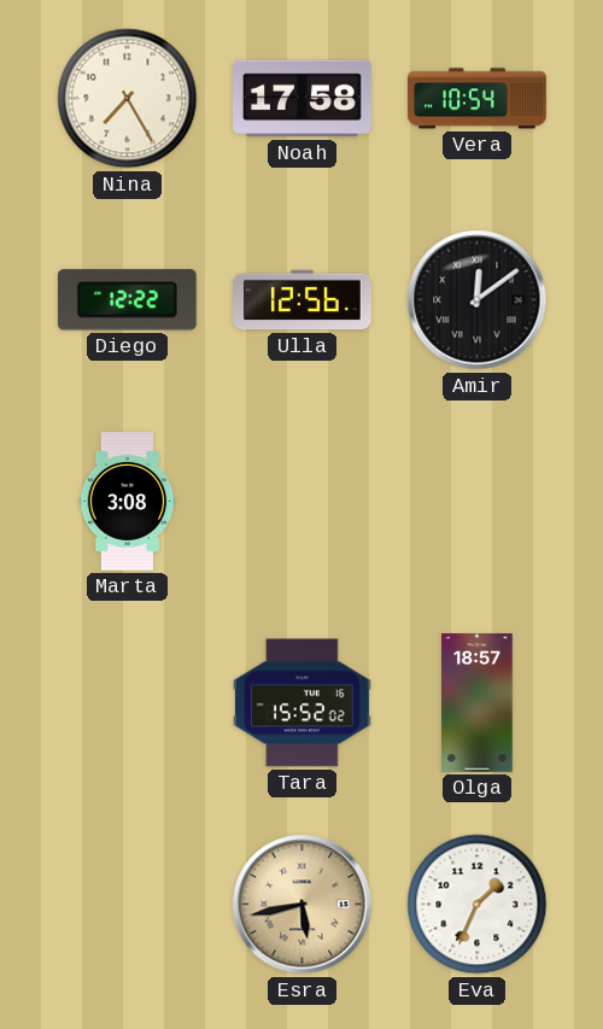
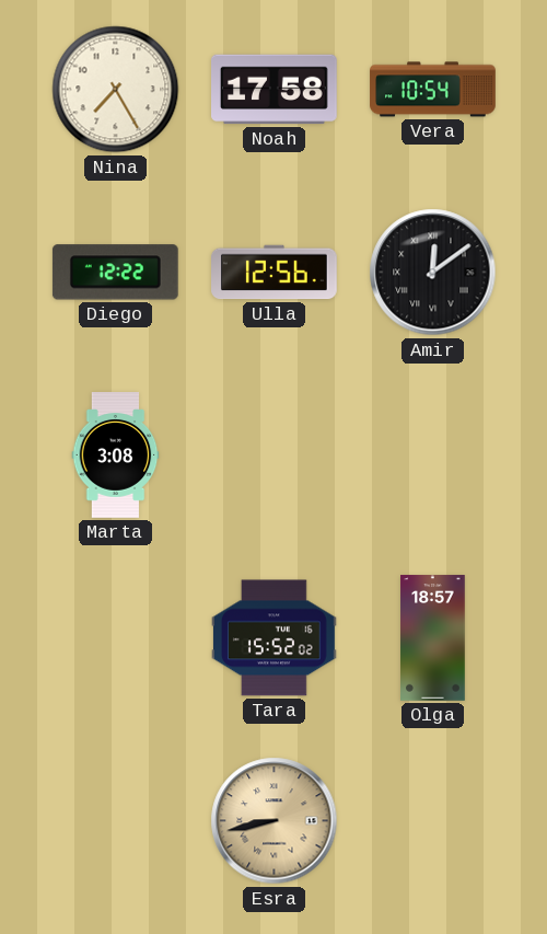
Esra: 5:43 -> 8:43 (275, 821)
Eva: 1:34 -> none (478, 905)
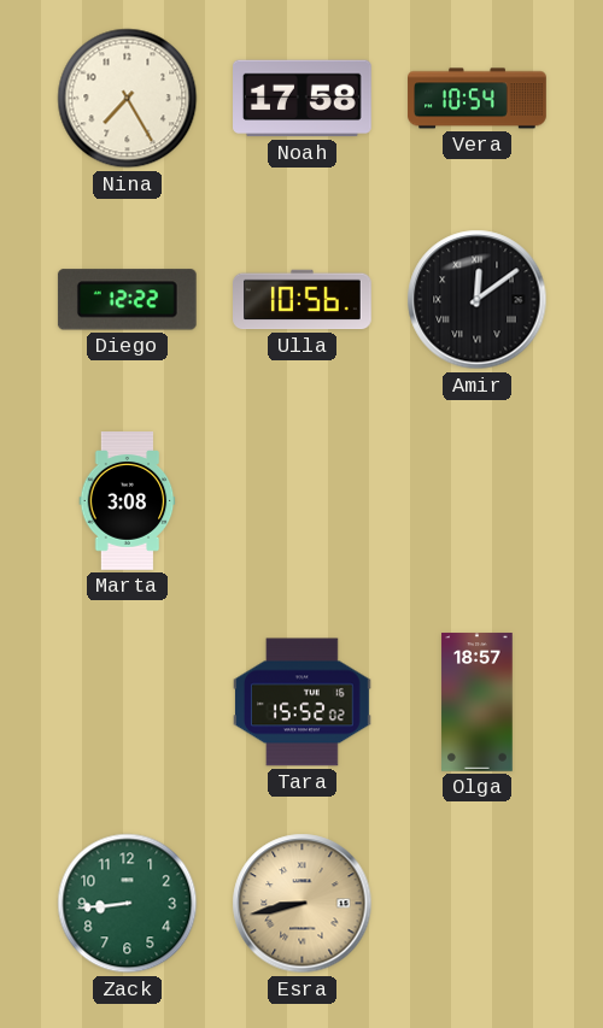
Ulla: 12:56 -> 10:56 (303, 300)
Zack: none -> 8:44 (128, 904)
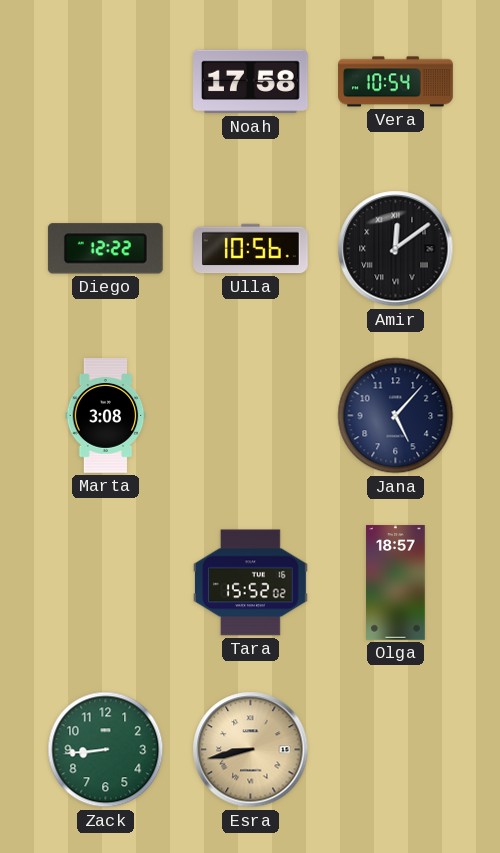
Nina: 7:25 -> none (128, 99)
Jana: none -> 5:07 (396, 416)
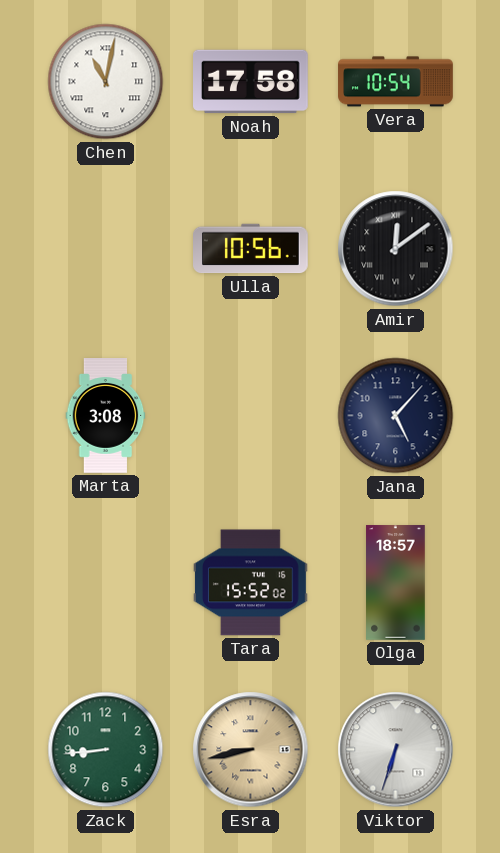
Chen: none -> 11:02 (106, 82)
Diego: 12:22 -> none (105, 249)
Viktor: none -> 6:33 (396, 750)
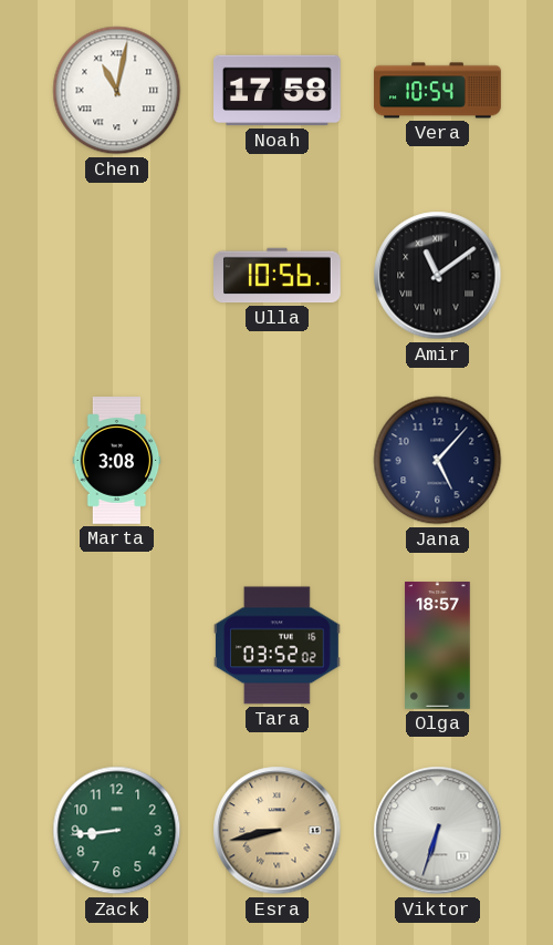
Amir: 12:09 -> 11:09 (438, 276)
Tara: 15:52 -> 03:52 (278, 646)
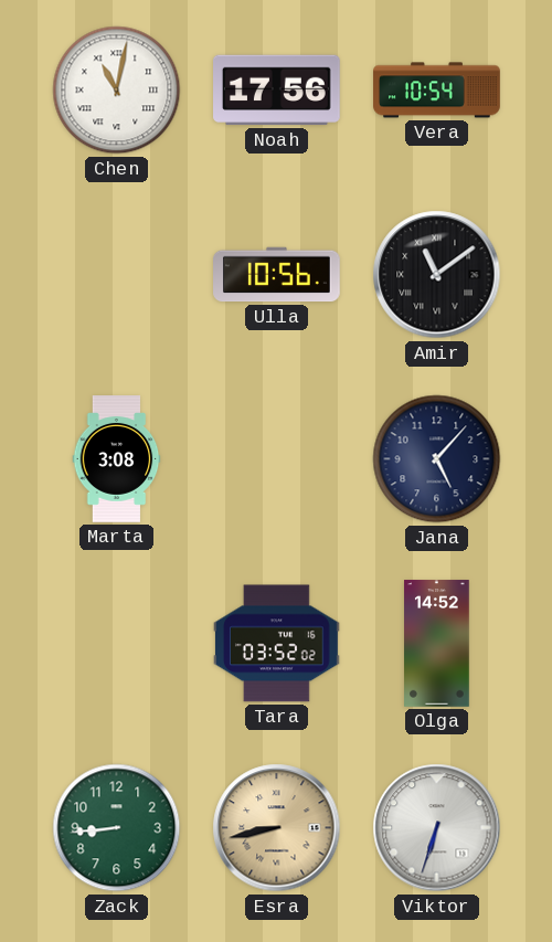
Noah: 17:58 -> 17:56 (277, 91)
Olga: 18:57 -> 14:52 (437, 644)
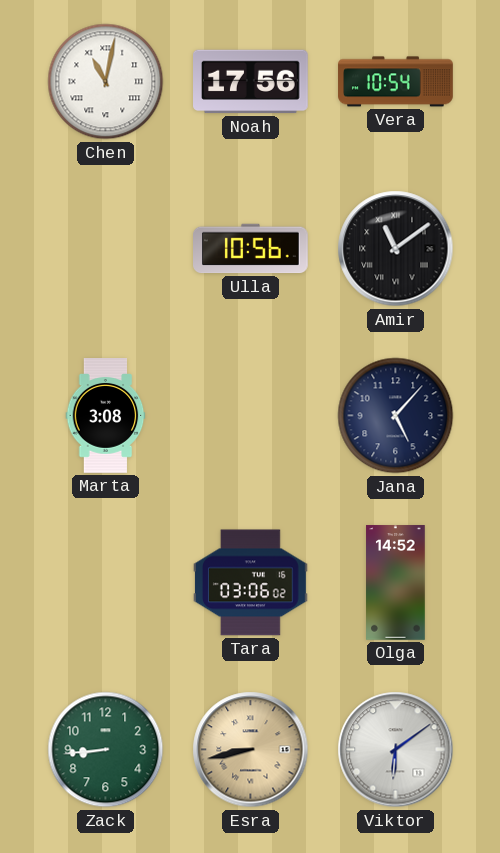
Tara: 03:52 -> 03:06 (251, 583)
Viktor: 6:33 -> 6:09 (396, 750)
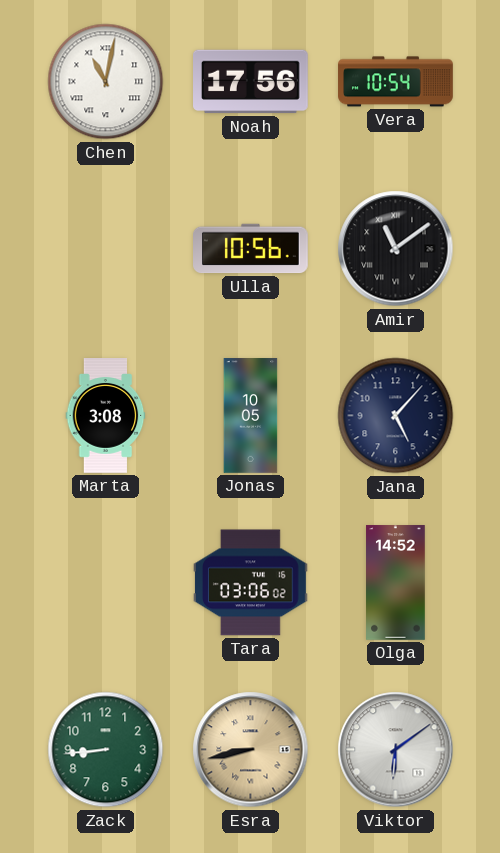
Jonas: none -> 10:05 (251, 416)
